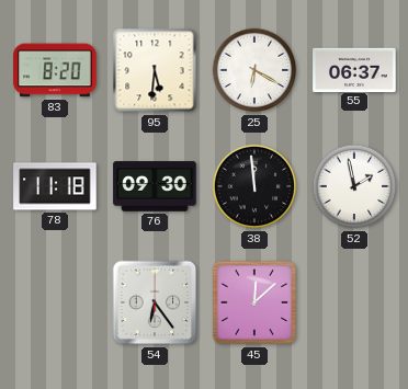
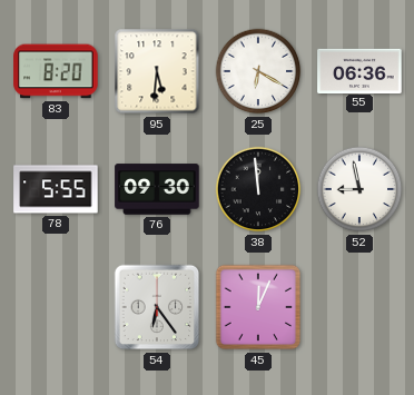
55: 06:37 -> 06:36 (359, 70)
78: 11:18 -> 5:55 (56, 189)
52: 1:58 -> 8:58 (359, 189)
45: 12:08 -> 12:04 (258, 307)
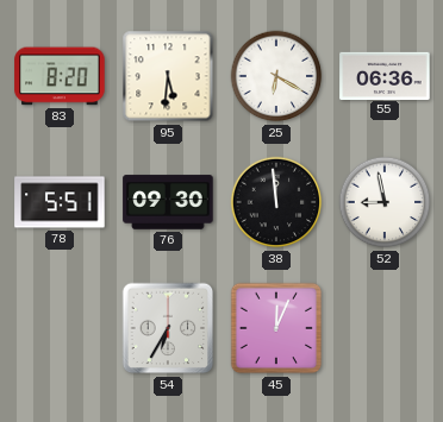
78: 5:55 -> 5:51 (60, 202)
54: 6:24 -> 6:35 (168, 328)
